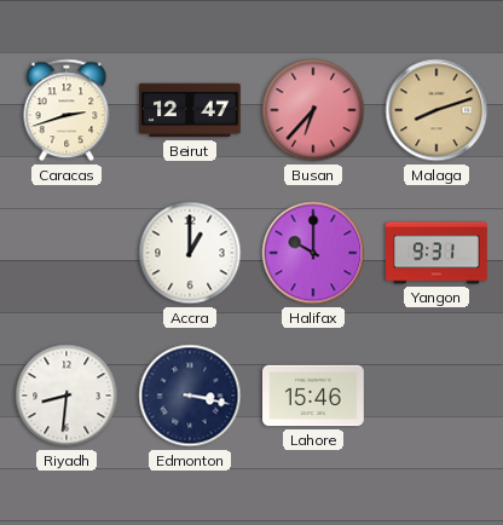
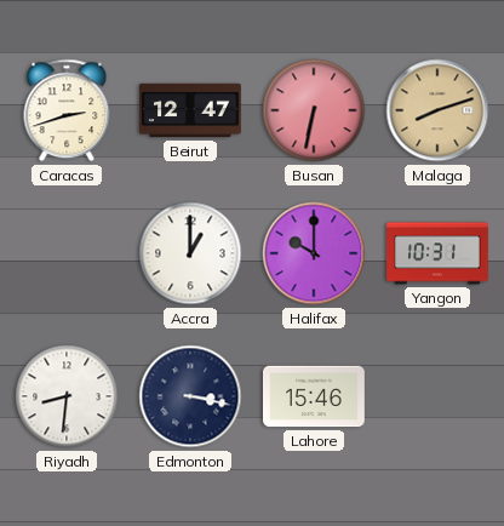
Busan: 6:37 -> 6:32 (314, 110)
Yangon: 9:31 -> 10:31 (437, 253)
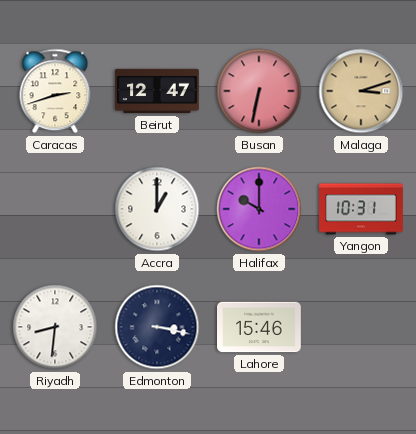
Malaga: 8:12 -> 3:12 (361, 91)
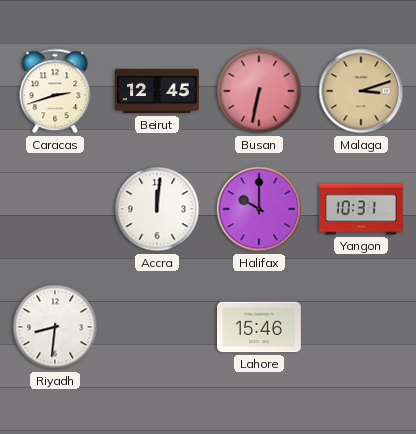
Beirut: 12:47 -> 12:45 (157, 91)
Accra: 1:00 -> 12:01 (157, 209)
Edmonton: 3:17 -> none (157, 327)
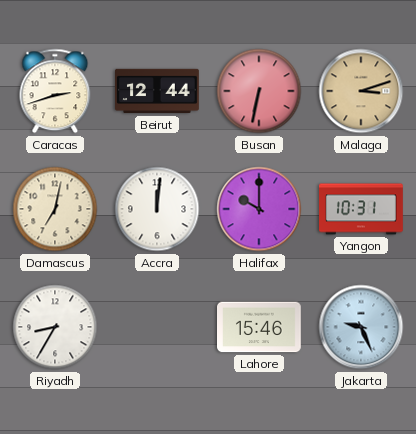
Beirut: 12:45 -> 12:44 (157, 91)
Damascus: none -> 7:02 (55, 209)
Riyadh: 8:31 -> 8:35 (55, 327)
Jakarta: none -> 9:26 (361, 327)
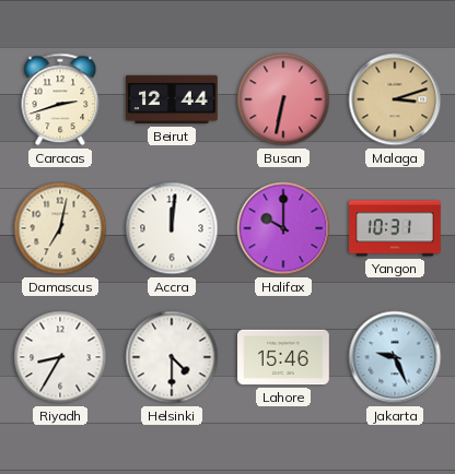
Helsinki: none -> 4:30 (172, 357)
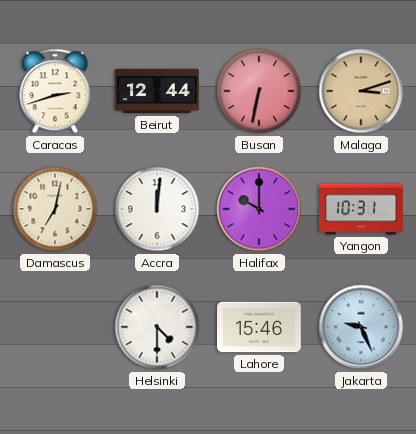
Riyadh: 8:35 -> none (60, 357)
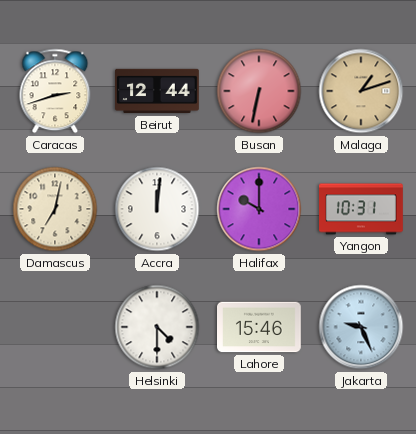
Malaga: 3:12 -> 1:12 (361, 91)
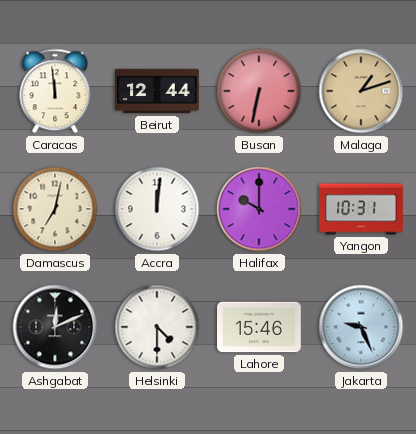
Caracas: 2:42 -> 11:59 (55, 91)
Ashgabat: none -> 12:11 (55, 327)
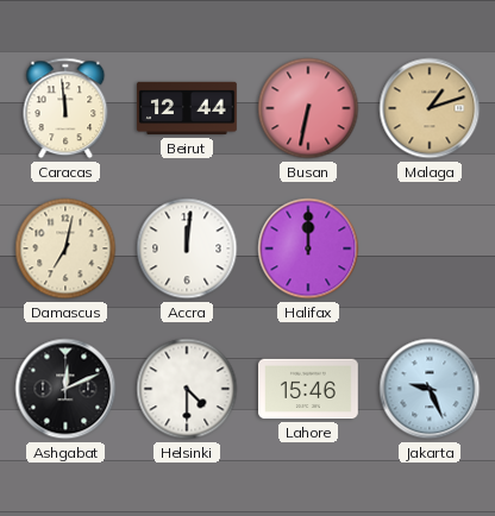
Halifax: 10:00 -> 12:00 (308, 248)
Yangon: 10:31 -> none (361, 209)
